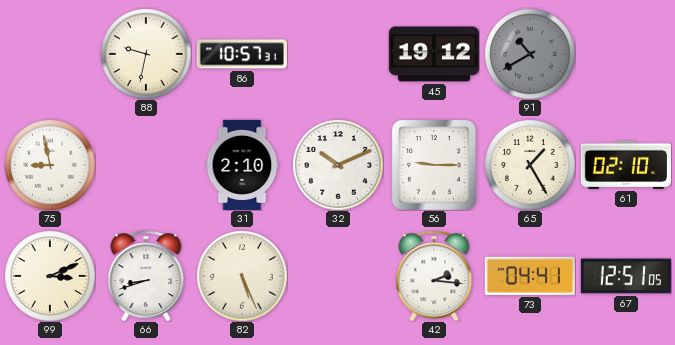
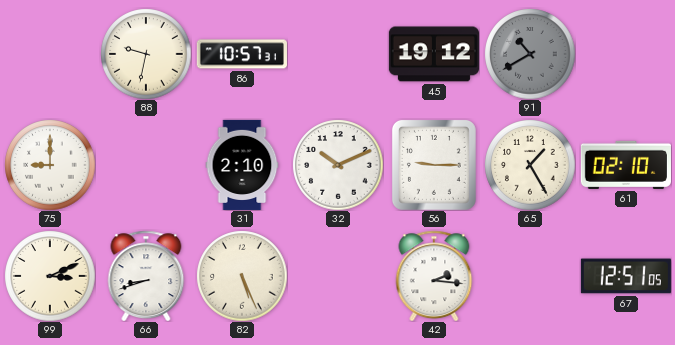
75: 8:58 -> 9:00 (50, 165)
73: 04:41 -> none (530, 276)
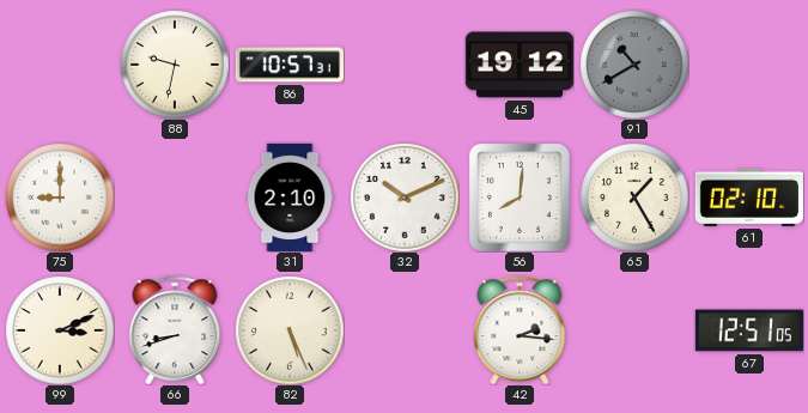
56: 9:15 -> 8:01 (520, 198)
